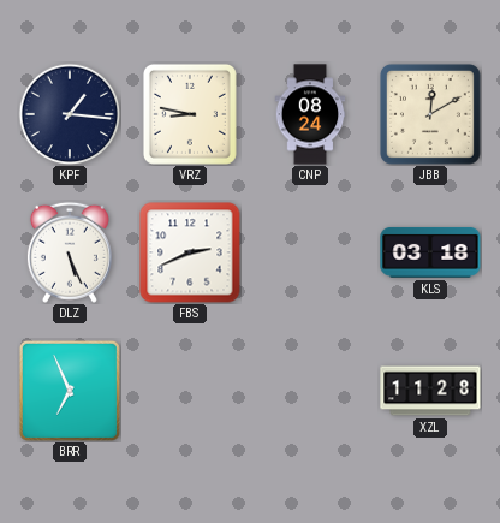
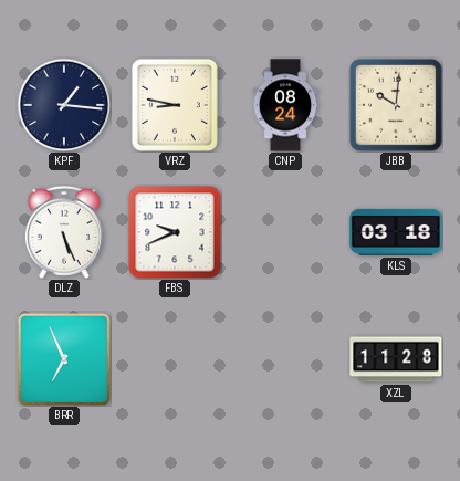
JBB: 12:10 -> 10:01 (396, 105)
FBS: 2:41 -> 9:41 (175, 232)
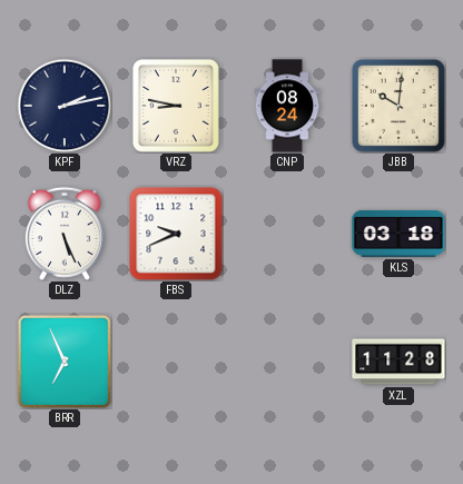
KPF: 1:16 -> 2:13 (65, 106)
